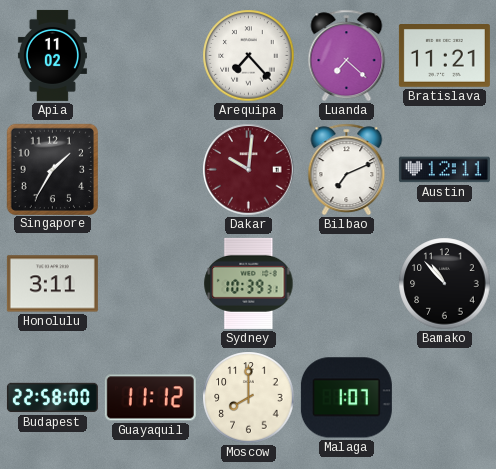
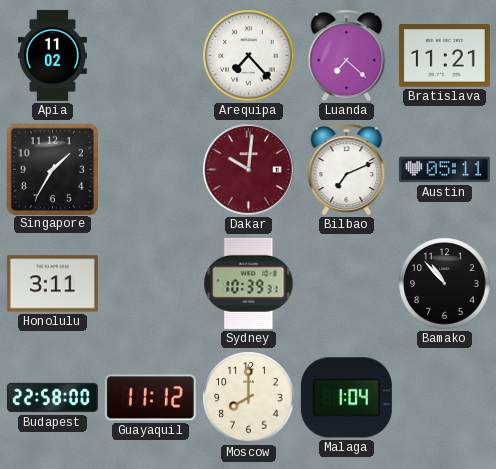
Austin: 12:11 -> 05:11 (444, 170)
Malaga: 1:07 -> 1:04 (346, 398)
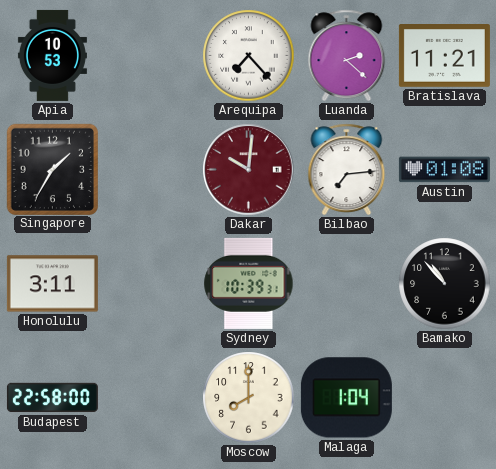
Apia: 11:02 -> 10:53 (52, 55)
Luanda: 7:22 -> 2:22 (347, 56)
Bilbao: 7:11 -> 7:14 (347, 170)
Austin: 05:11 -> 01:08 (444, 170)
Guayaquil: 11:12 -> none (150, 398)
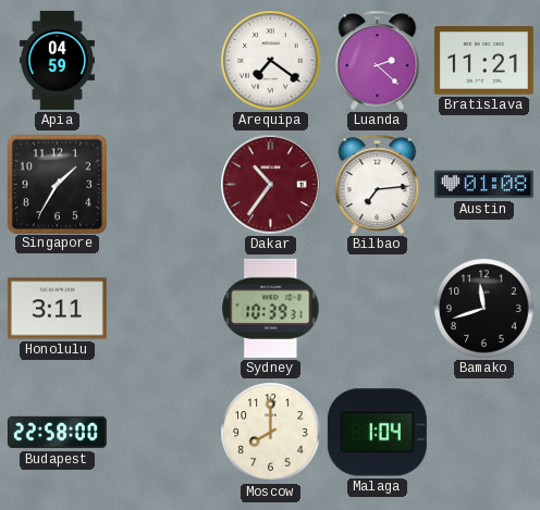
Apia: 10:53 -> 04:59 (57, 60)
Arequipa: 7:23 -> 7:21 (271, 61)
Dakar: 10:01 -> 10:36 (271, 185)
Bamako: 10:53 -> 11:42 (484, 309)
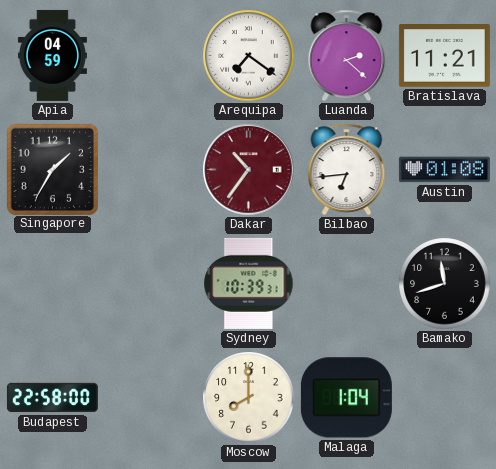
Bilbao: 7:14 -> 6:44 (347, 170)
Honolulu: 3:11 -> none (57, 309)
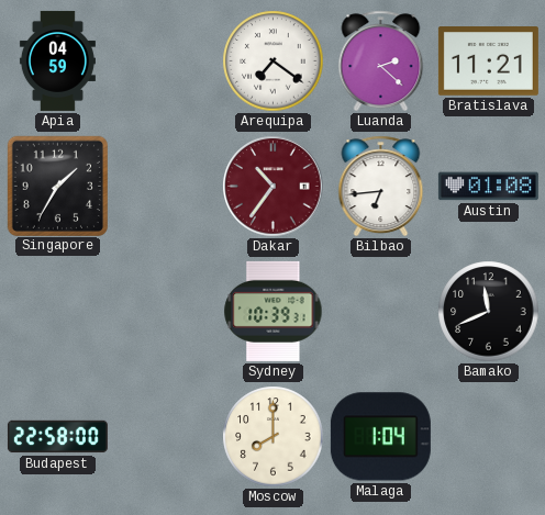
Bamako: 11:42 -> 11:41 (489, 312)
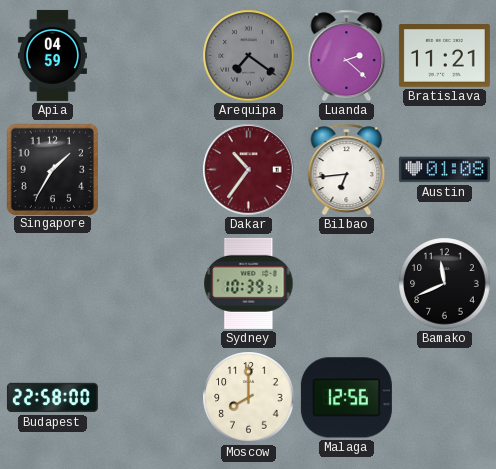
Arequipa dial: white -> grey (249, 56)
Malaga: 1:04 -> 12:56 (346, 398)
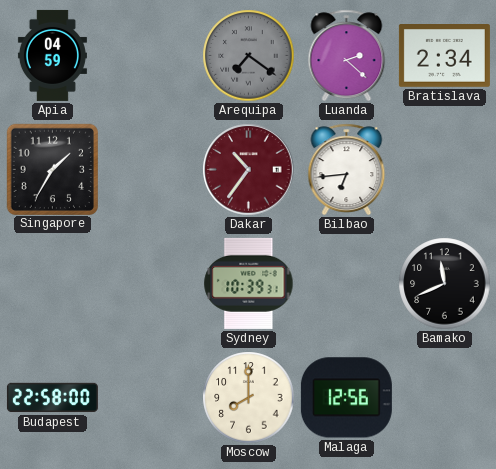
Bratislava: 11:21 -> 2:34 (444, 56)
Austin: 01:08 -> none (444, 170)
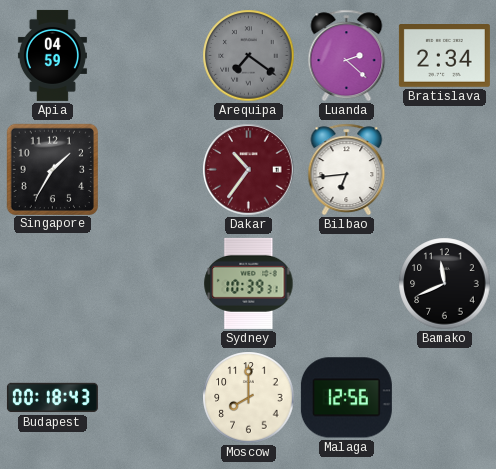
Budapest: 22:58 -> 00:18 (52, 398)
